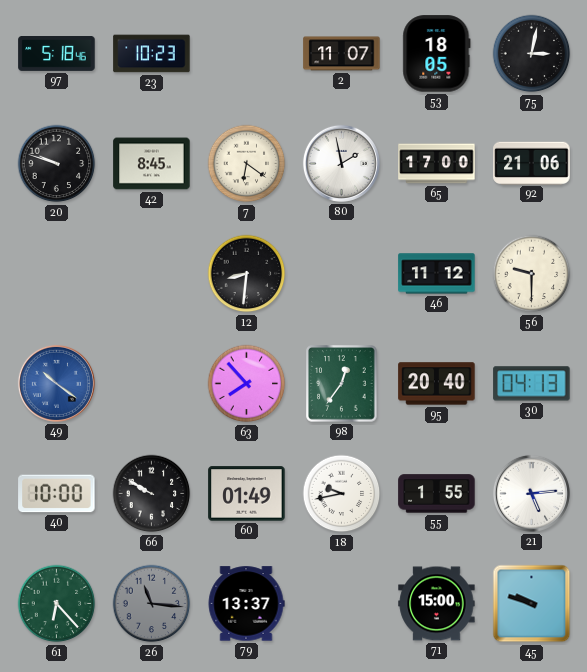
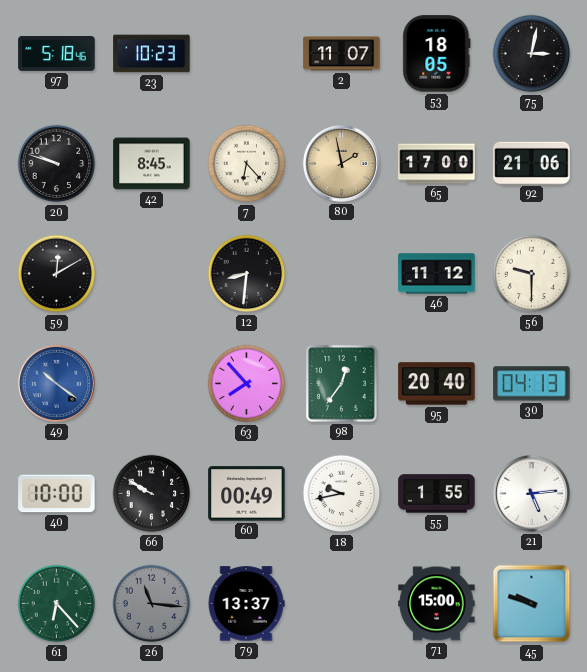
7: 6:21 -> 6:23 (247, 164)
80 dial: white -> champagne (341, 163)
59: none -> 12:10 (57, 274)
60: 01:49 -> 00:49 (247, 494)
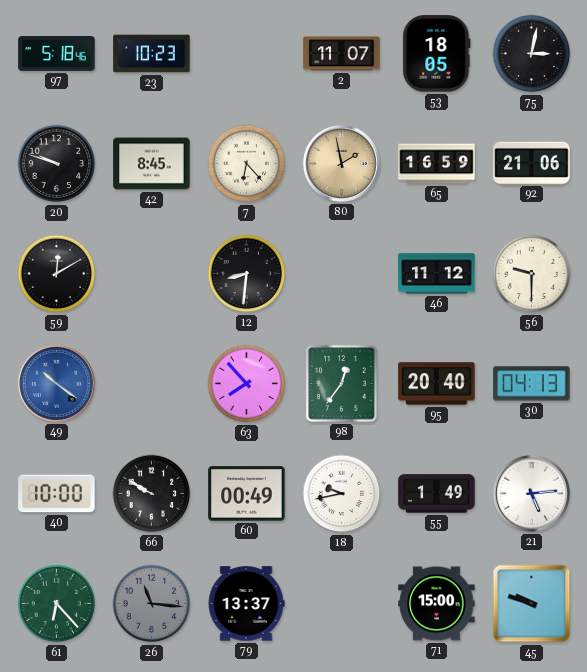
65: 17:00 -> 16:59 (437, 164)
55: 1:55 -> 1:49 (437, 494)
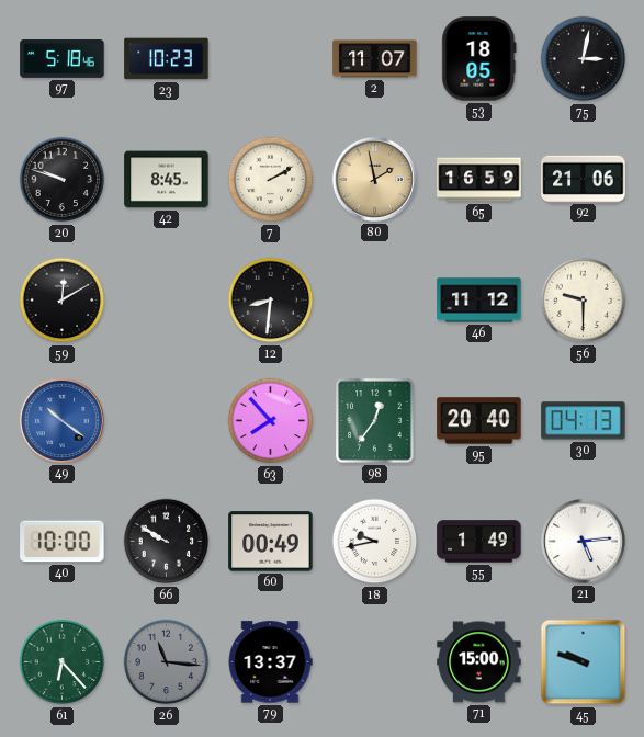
7: 6:23 -> 2:10 (271, 180)
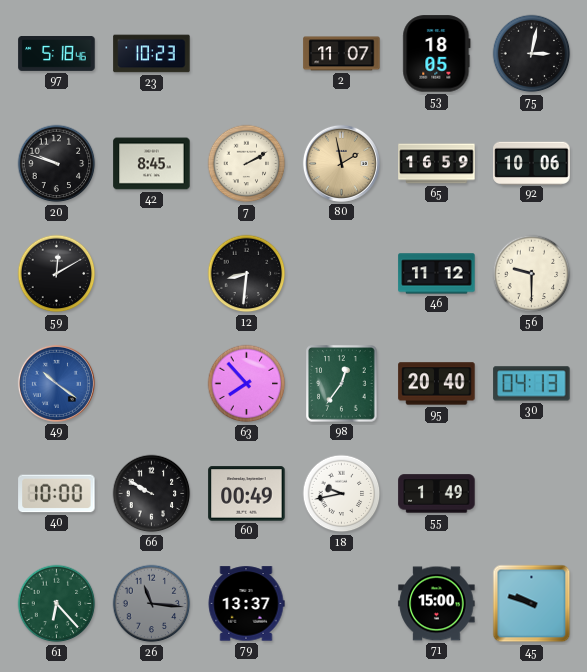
92: 21:06 -> 10:06 (532, 163)
21: 5:14 -> none (583, 541)
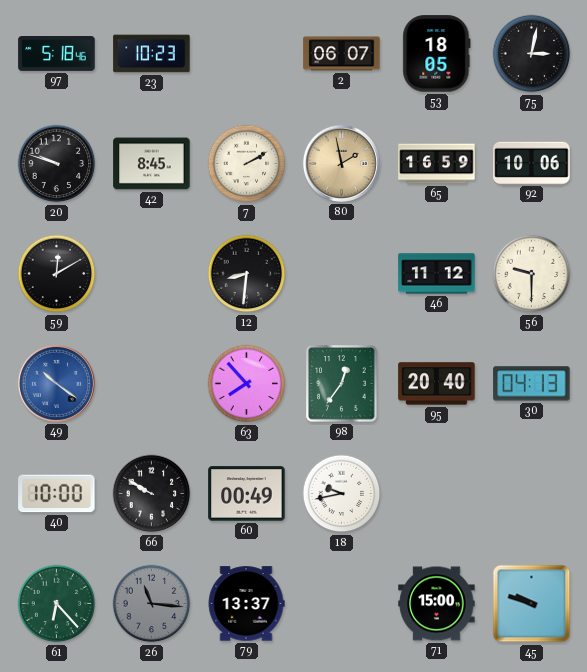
2: 11:07 -> 06:07 (342, 54)
55: 1:49 -> none (437, 494)
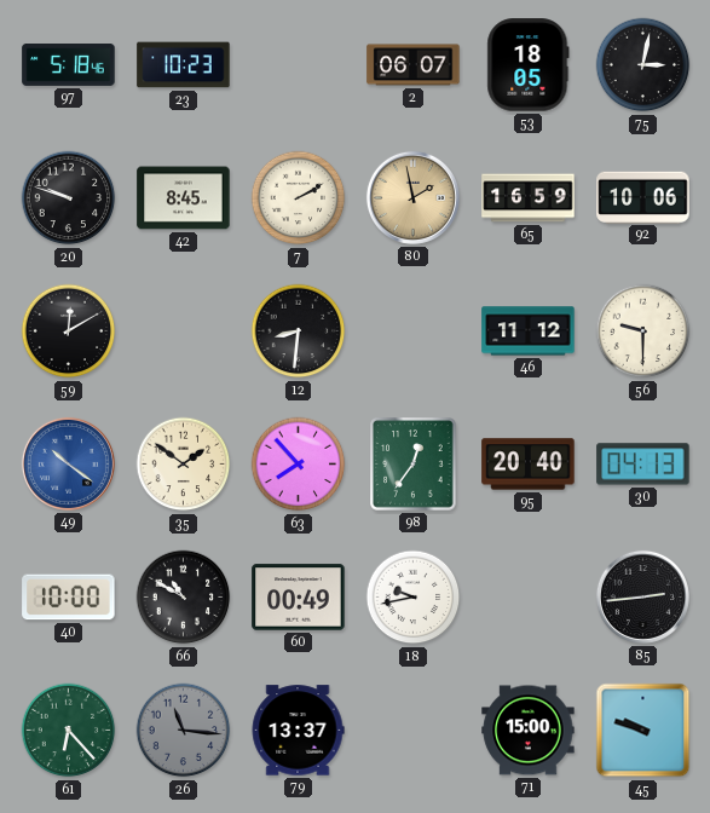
35: none -> 1:51 (184, 465)
66: 9:50 -> 10:50 (184, 598)
85: none -> 2:44 (642, 596)
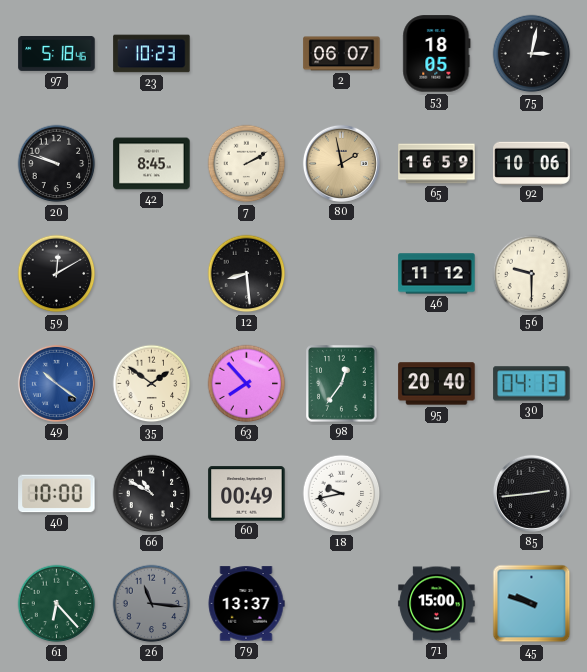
12: 8:31 -> 8:29 (247, 274)
